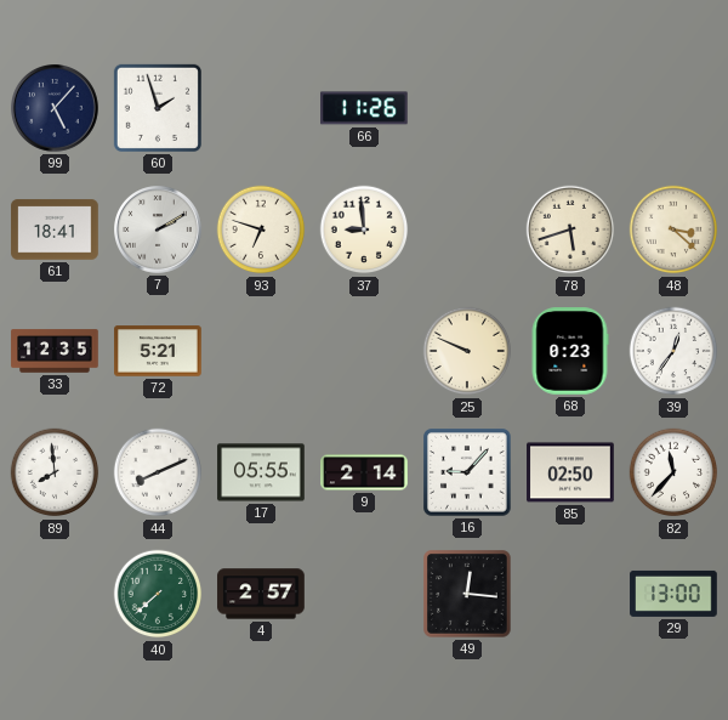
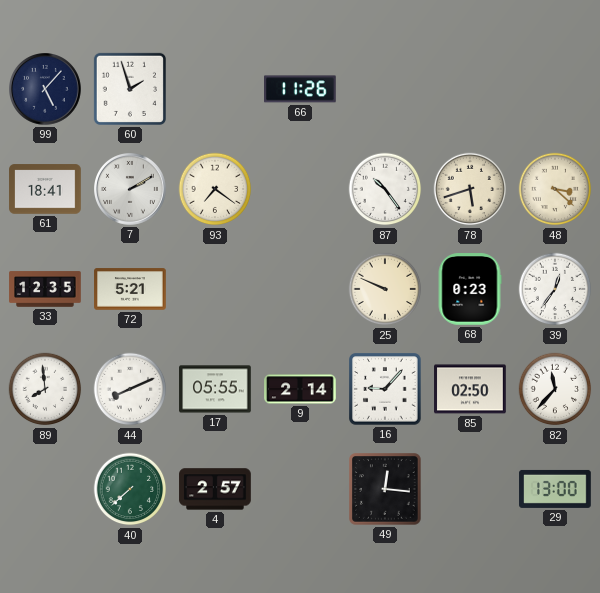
93: 6:48 -> 7:21 (215, 189)
37: 8:59 -> none (364, 229)
87: none -> 10:24 (385, 189)
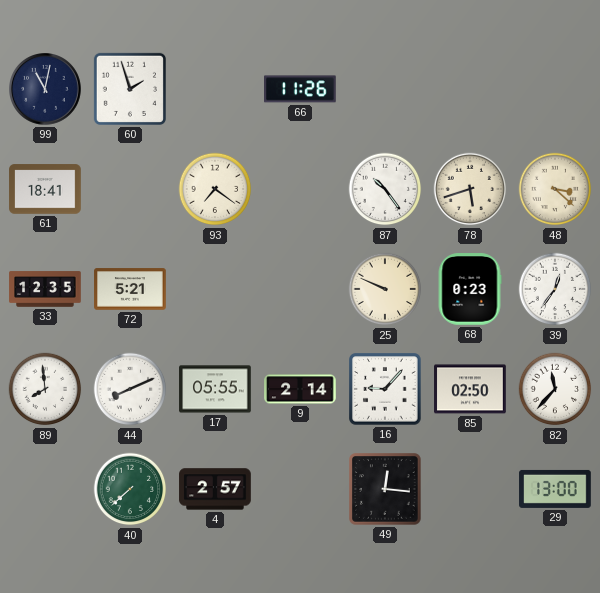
99: 5:07 -> 11:02 (46, 90)
7: 2:10 -> none (131, 190)
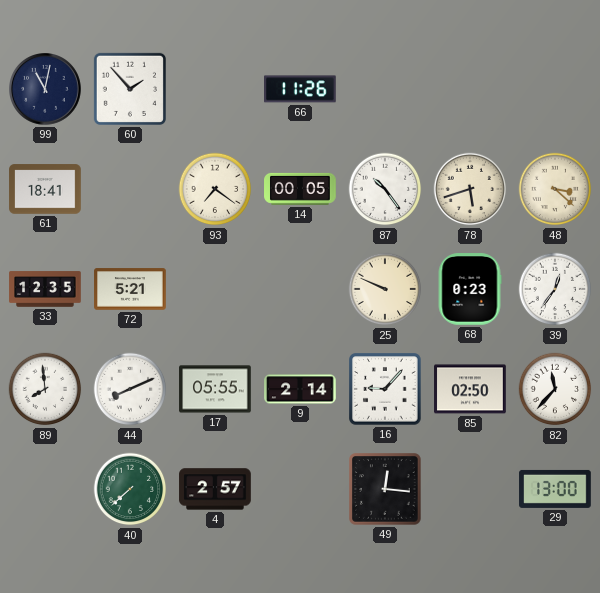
60: 1:57 -> 1:53 (130, 89)
14: none -> 00:05 (300, 189)
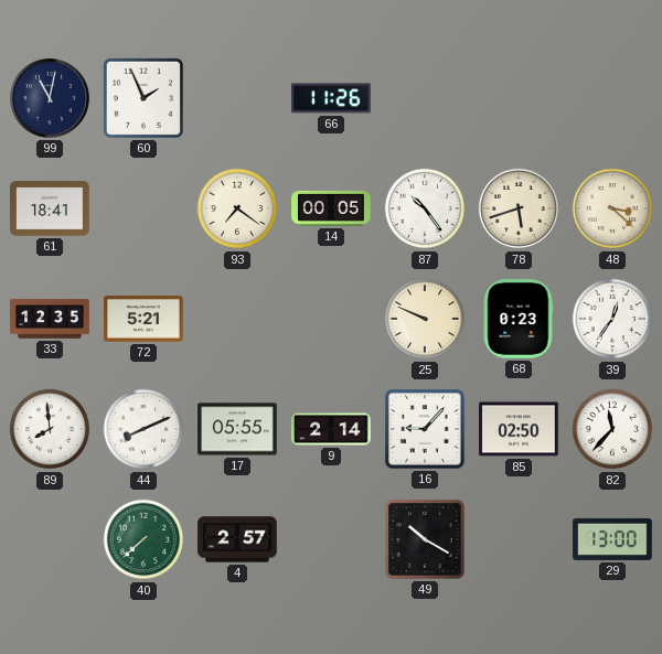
60: 1:53 -> 1:56 (143, 98)
49: 12:16 -> 10:20 (425, 539)
